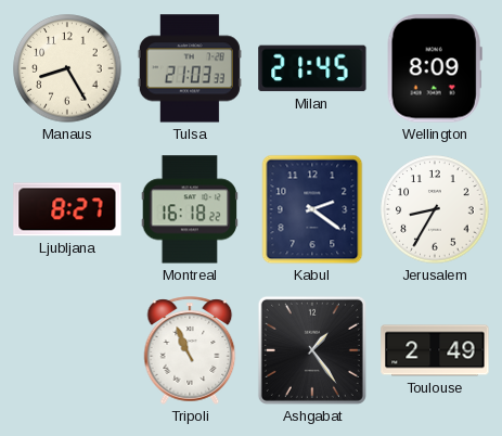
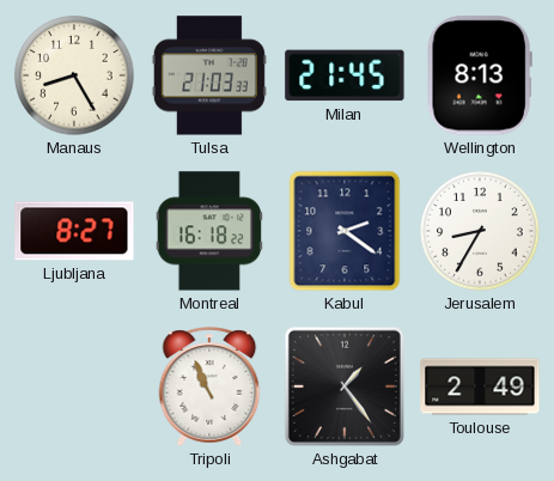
Wellington: 8:09 -> 8:13 (480, 75)
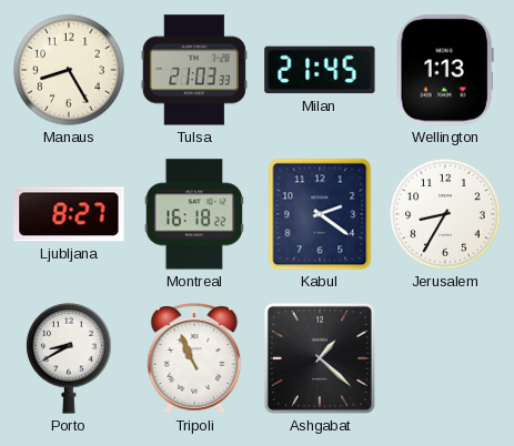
Wellington: 8:13 -> 1:13 (445, 70)
Porto: none -> 8:40 (69, 358)
Ashgabat: 1:24 -> 1:22 (320, 358)
Toulouse: 2:49 -> none (480, 386)
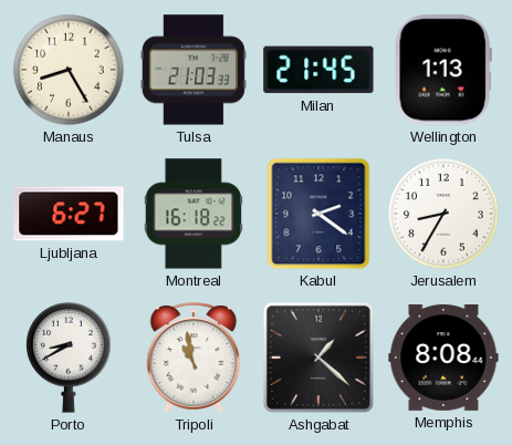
Ljubljana: 8:27 -> 6:27 (69, 214)
Tripoli: 10:56 -> 10:58 (194, 358)
Memphis: none -> 8:08 (443, 358)
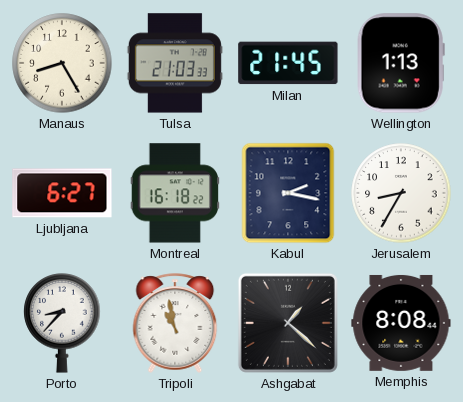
Kabul: 2:21 -> 2:17 (288, 193)
Porto: 8:40 -> 8:37 (62, 323)
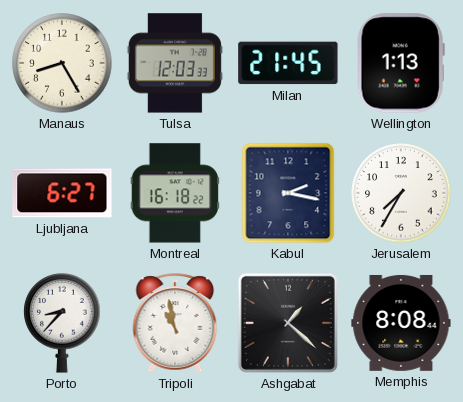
Tulsa: 21:03 -> 12:03 (175, 63)
Jerusalem: 8:35 -> 7:35 (401, 193)
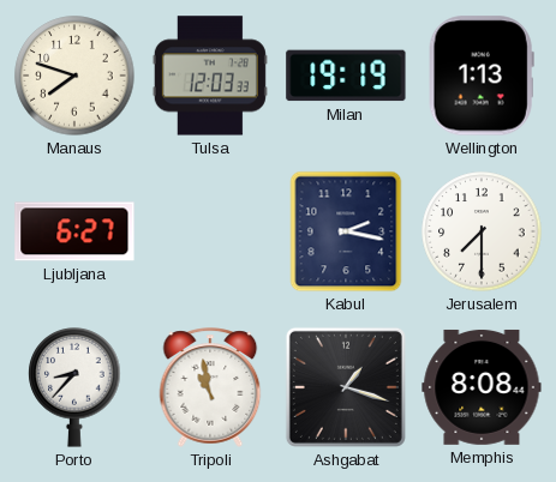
Manaus: 8:25 -> 7:48 (74, 76)
Milan: 21:45 -> 19:19 (346, 76)
Montreal: 16:18 -> none (174, 193)
Jerusalem: 7:35 -> 7:30 (482, 231)
Ashgabat: 1:22 -> 1:18 (346, 387)
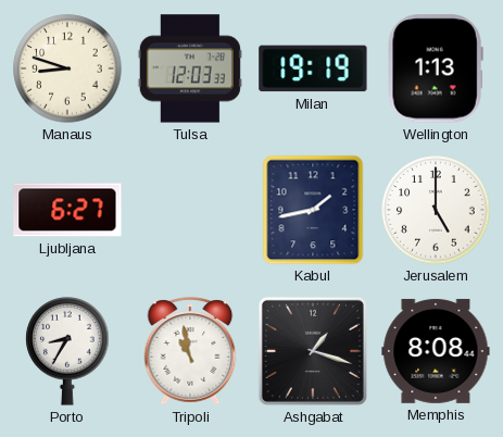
Manaus: 7:48 -> 8:48 (67, 68)
Kabul: 2:17 -> 1:43 (313, 210)
Jerusalem: 7:30 -> 5:00 (436, 210)
Porto: 8:37 -> 8:35 (67, 351)
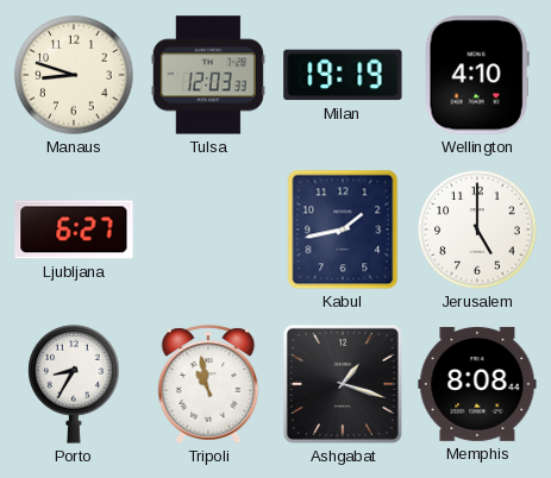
Wellington: 1:13 -> 4:10 (477, 75)
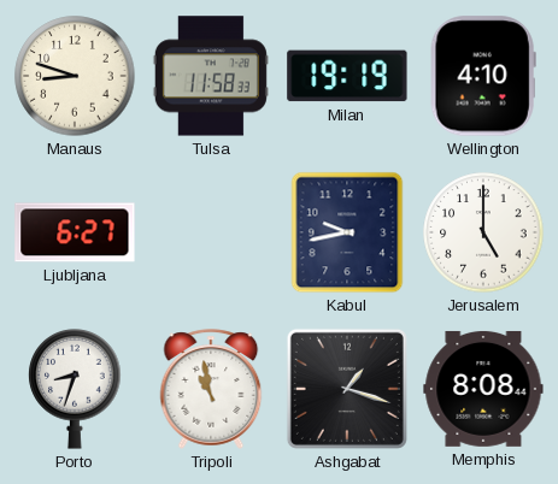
Tulsa: 12:03 -> 11:58 (211, 76)
Kabul: 1:43 -> 9:43 (347, 232)
Porto: 8:35 -> 8:33 (75, 389)
